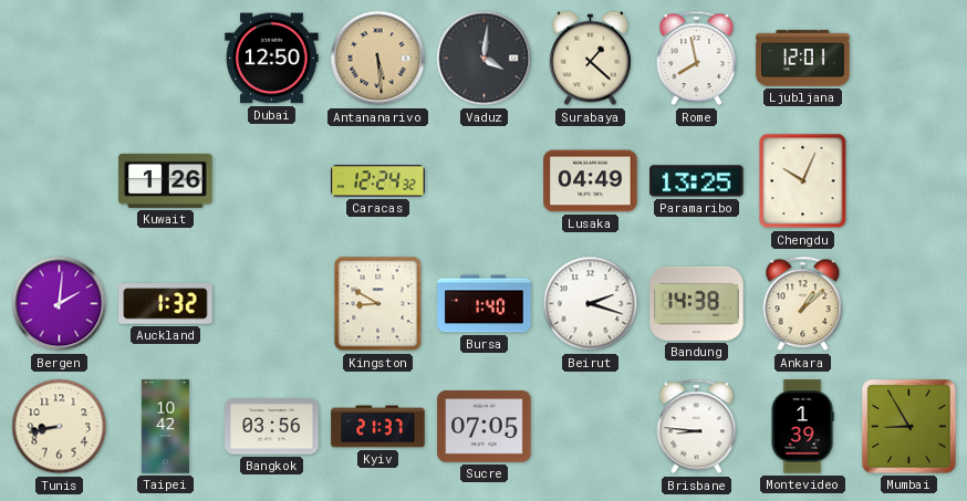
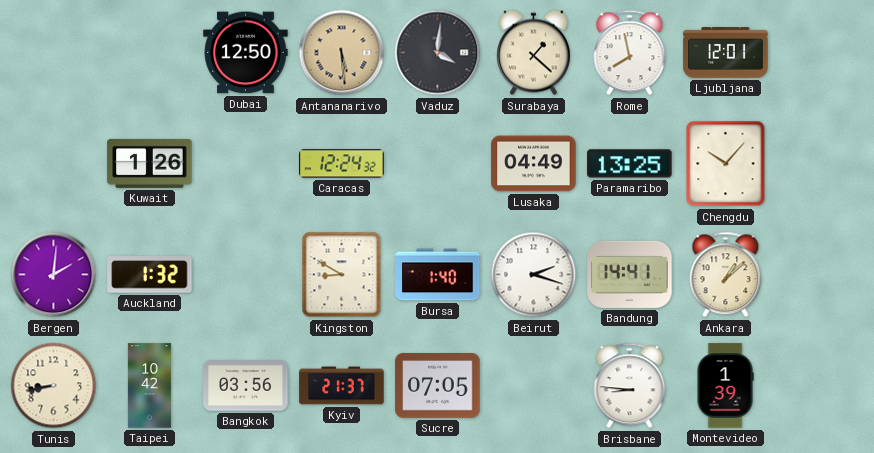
Chengdu: 10:04 -> 10:07 (726, 164)
Bandung: 14:38 -> 14:41 (630, 274)
Mumbai: 8:55 -> none (909, 427)
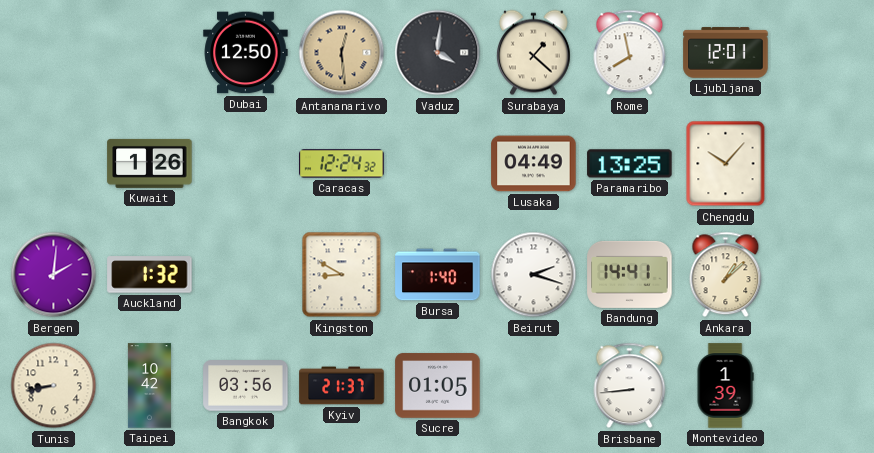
Antananarivo: 5:29 -> 12:29 (342, 53)
Sucre: 07:05 -> 01:05 (438, 386)
Brisbane: 8:46 -> 8:44 (630, 386)
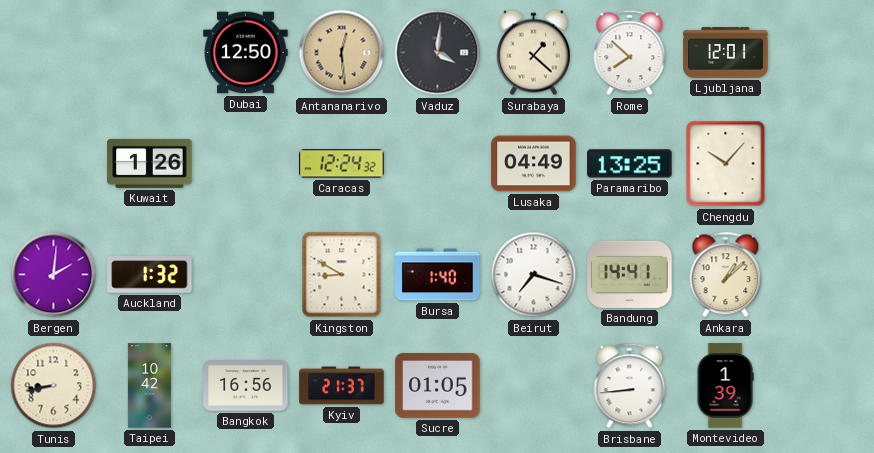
Rome: 7:58 -> 7:52 (630, 53)
Beirut: 2:18 -> 7:18 (534, 275)
Bangkok: 03:56 -> 16:56 (246, 386)
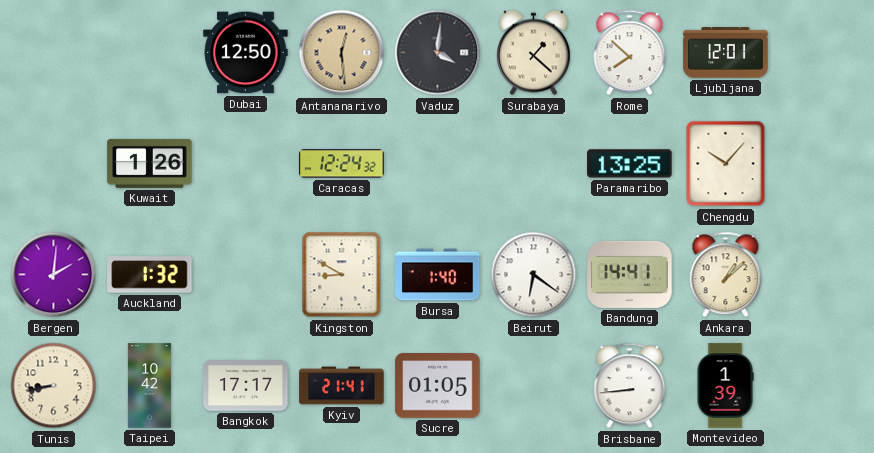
Lusaka: 04:49 -> none (534, 164)
Beirut: 7:18 -> 6:21 (534, 275)
Bangkok: 16:56 -> 17:17 (246, 386)
Kyiv: 21:37 -> 21:41 (342, 386)
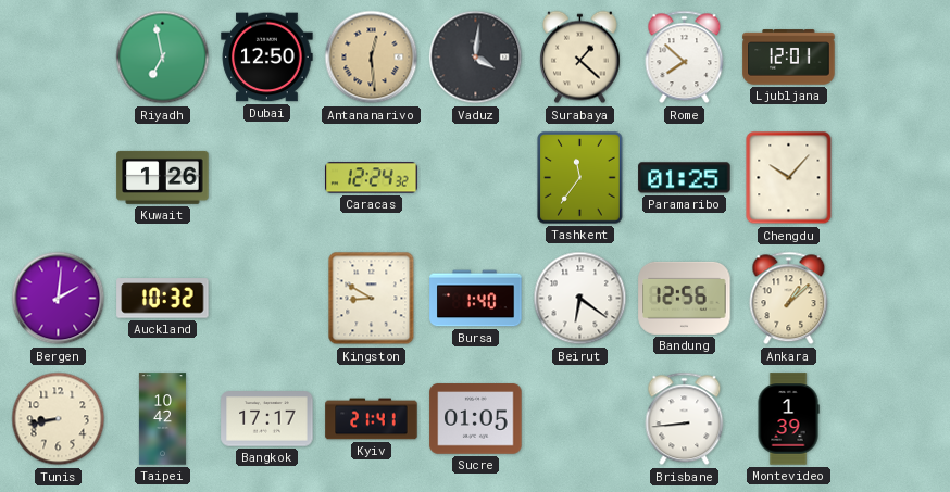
Riyadh: none -> 6:58 (163, 58)
Tashkent: none -> 11:36 (580, 178)
Paramaribo: 13:25 -> 01:25 (685, 178)
Auckland: 1:32 -> 10:32 (163, 299)
Bandung: 14:41 -> 12:56 (685, 298)
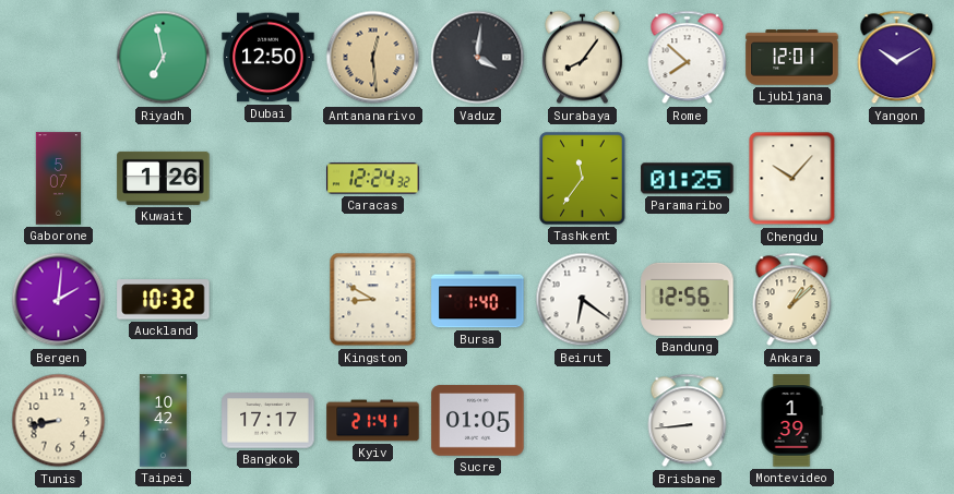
Surabaya: 1:22 -> 8:06 (582, 58)
Yangon: none -> 10:10 (897, 58)
Gaborone: none -> 5:07 (59, 179)
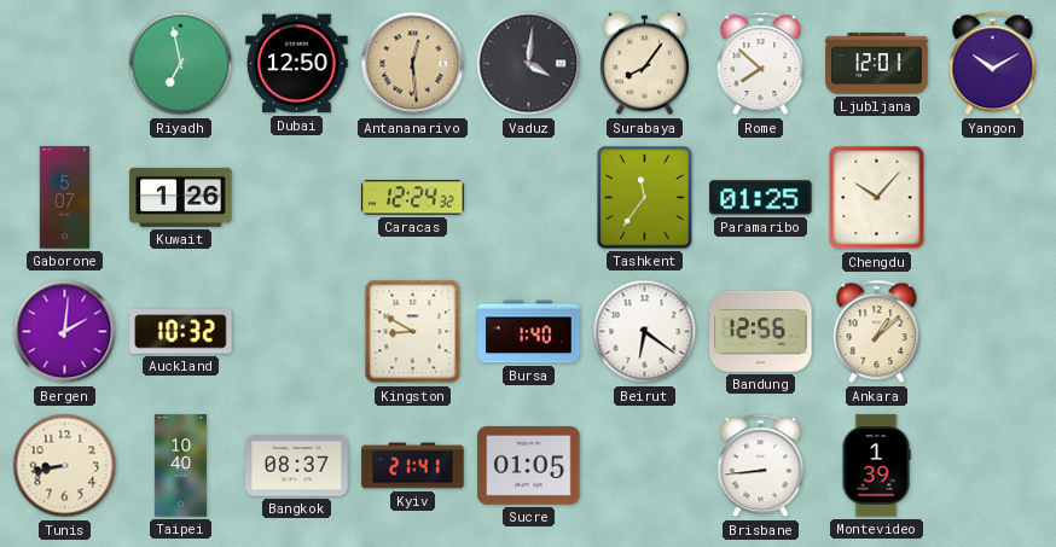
Taipei: 10:42 -> 10:40 (180, 466)
Bangkok: 17:17 -> 08:37 (297, 466)
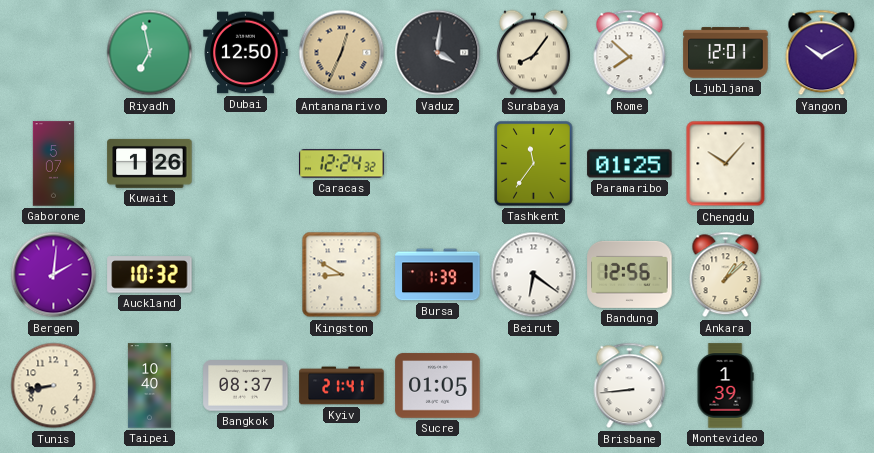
Antananarivo: 12:29 -> 12:34 (342, 53)
Bursa: 1:40 -> 1:39 (438, 275)
